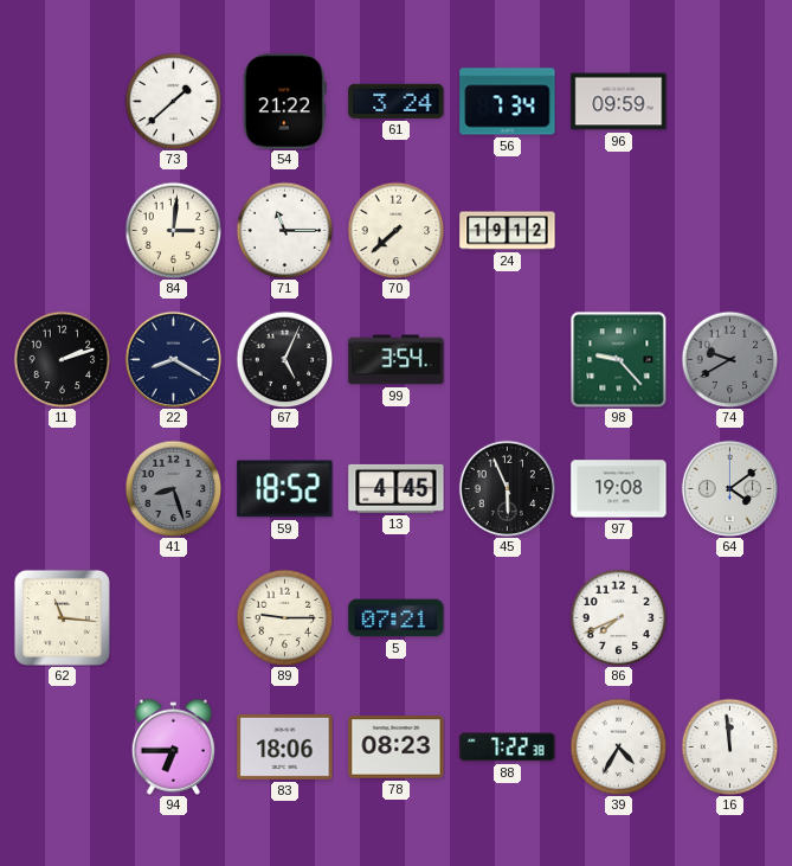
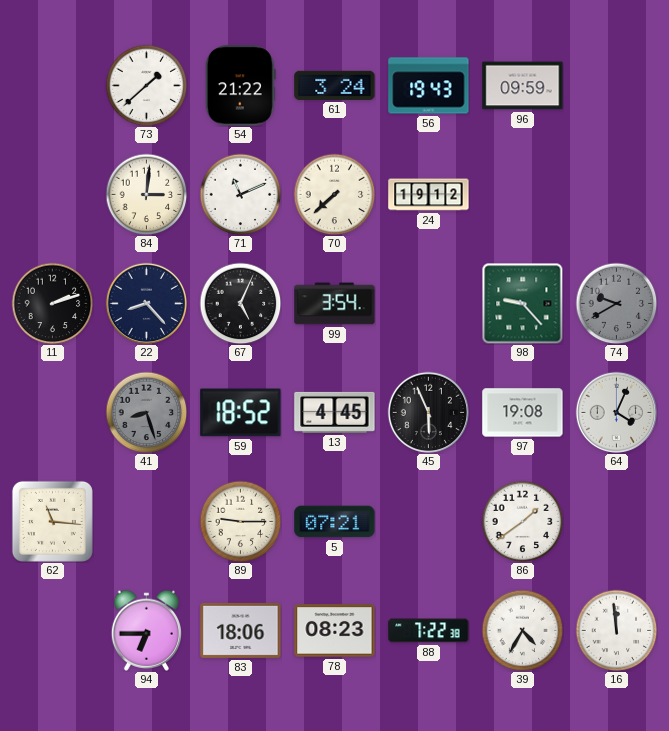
56: 7:34 -> 19:43 (429, 86)
71: 11:15 -> 11:11 (240, 194)
22: 8:20 -> 8:23 (146, 303)
64: 4:09 -> 4:04 (616, 412)
86: 7:41 -> 1:39 (522, 521)
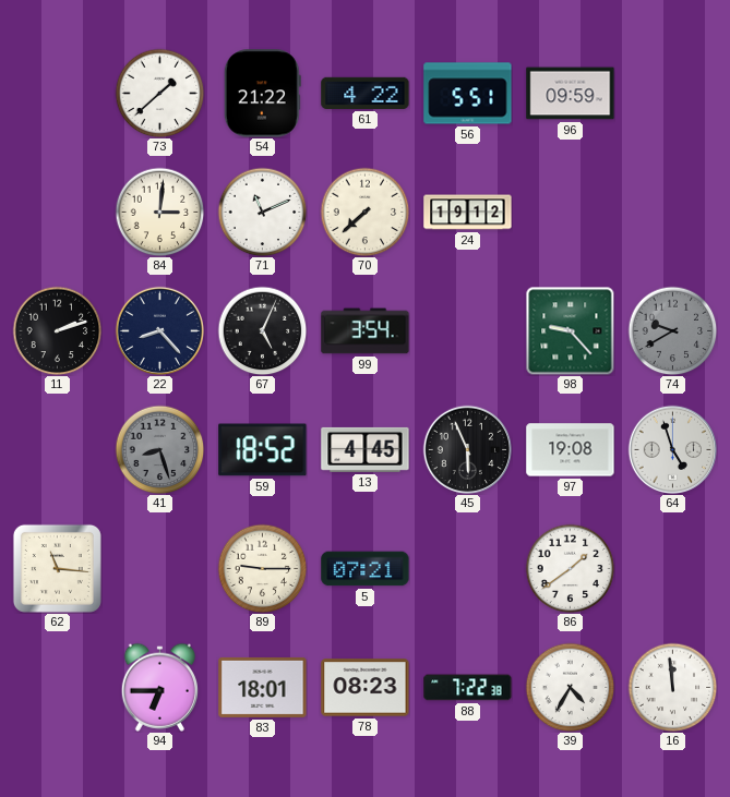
61: 3:24 -> 4:22 (366, 93)
56: 19:43 -> 5:51 (468, 94)
64: 4:04 -> 4:57 (672, 449)
83: 18:06 -> 18:01 (263, 687)
